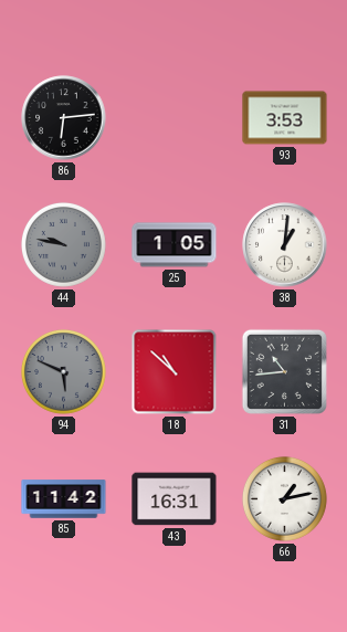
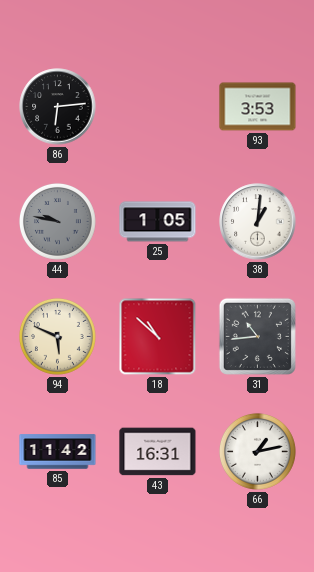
94 dial: grey -> cream (58, 337)
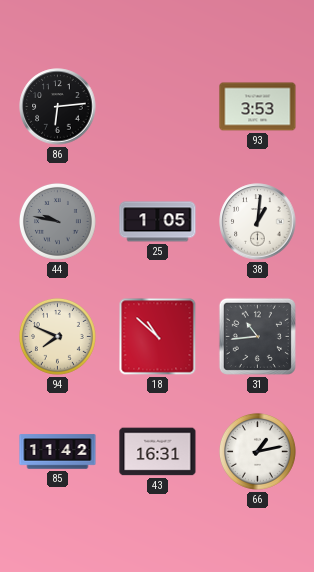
94: 5:49 -> 7:49 (58, 337)
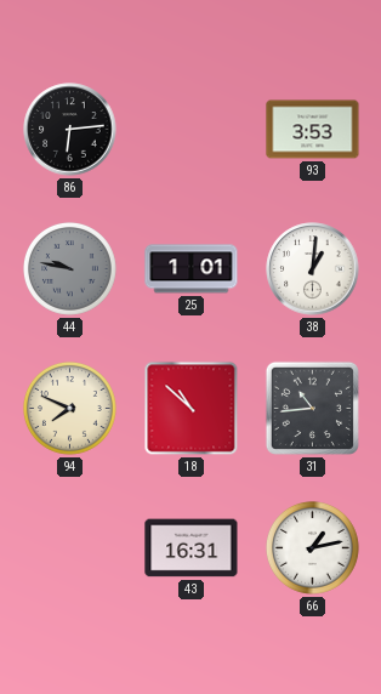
25: 1:05 -> 1:01 (192, 269)
85: 11:42 -> none (58, 452)
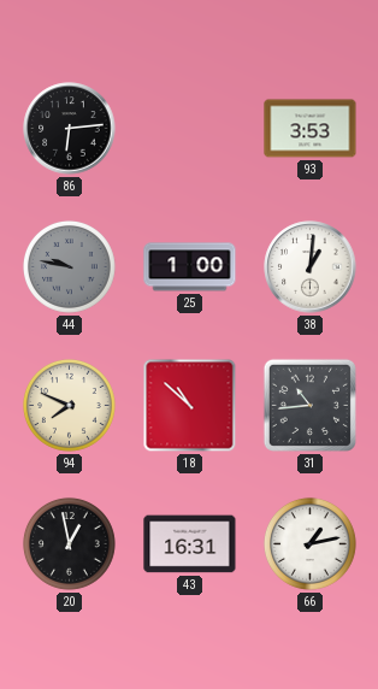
25: 1:01 -> 1:00 (190, 267)
20: none -> 12:58 (70, 544)
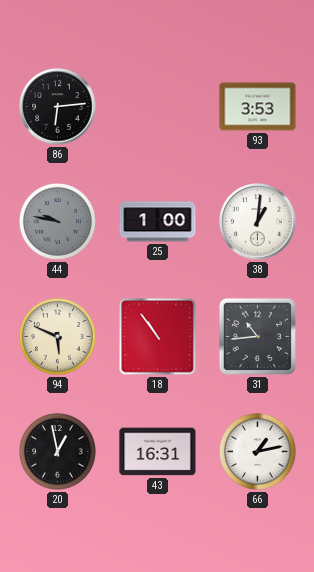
94: 7:49 -> 5:49 (58, 337)
18: 10:52 -> 10:54 (158, 337)
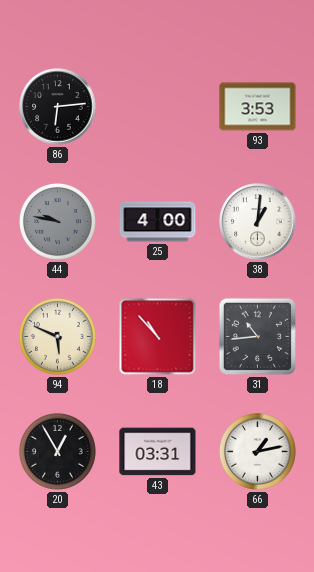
25: 1:00 -> 4:00 (158, 222)
18: 10:54 -> 10:53 (158, 337)
20: 12:58 -> 12:55 (58, 452)
43: 16:31 -> 03:31 (158, 452)
